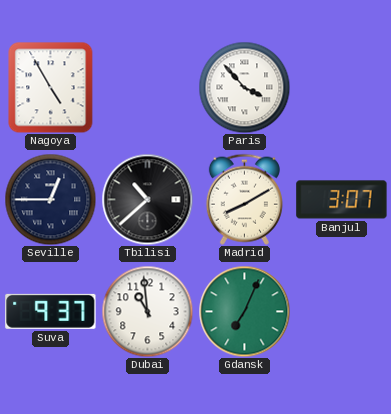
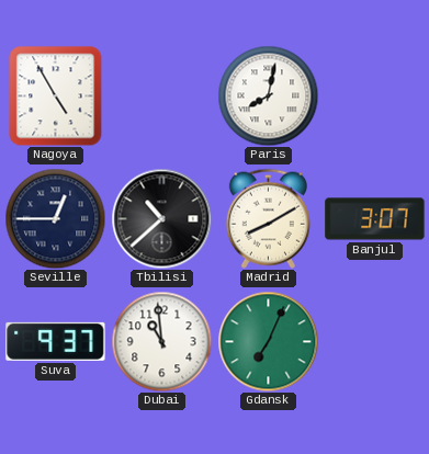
Paris: 3:53 -> 8:02 (268, 95)
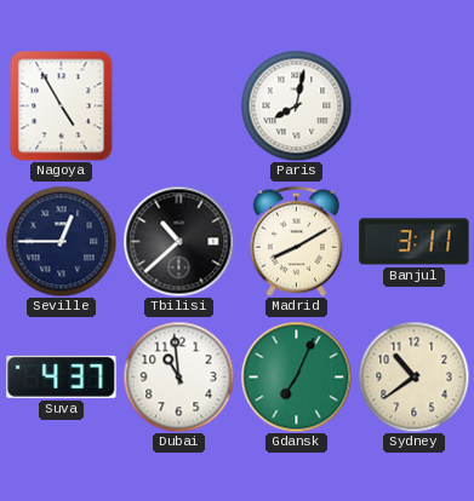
Banjul: 3:07 -> 3:11 (415, 242)
Suva: 9:37 -> 4:37 (62, 376)
Sydney: none -> 10:39 (413, 376)
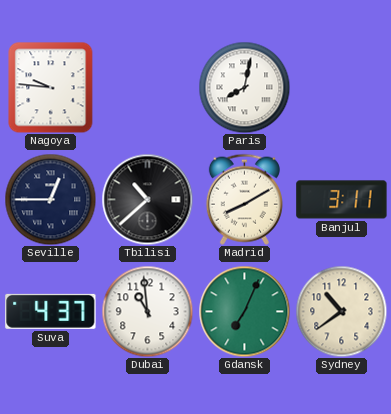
Nagoya: 4:55 -> 9:46 (51, 87)
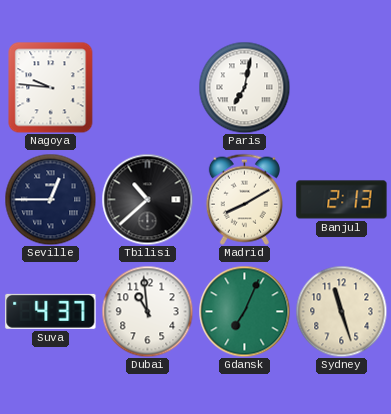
Paris: 8:02 -> 7:02 (244, 87)
Banjul: 3:11 -> 2:13 (342, 200)
Sydney: 10:39 -> 11:27 (341, 311)
